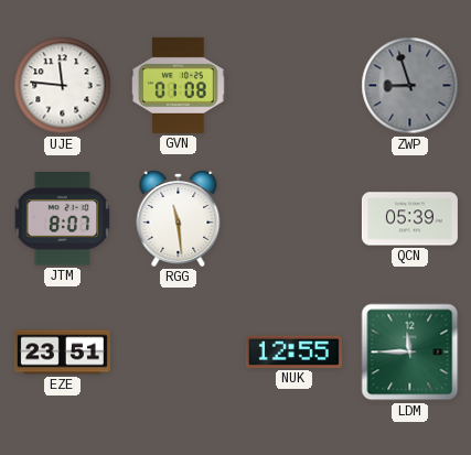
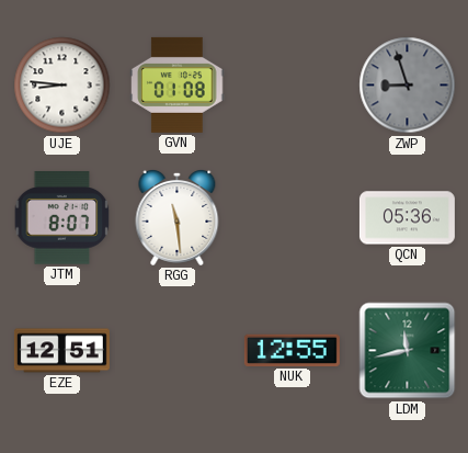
UJE: 11:46 -> 8:46 (62, 86)
QCN: 05:39 -> 05:36 (407, 218)
EZE: 23:51 -> 12:51 (61, 351)
LDM: 11:45 -> 11:43 (408, 351)
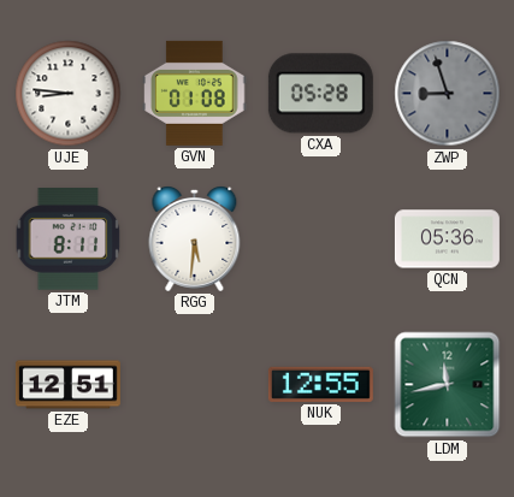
CXA: none -> 05:28 (320, 94)
JTM: 8:07 -> 8:11 (69, 239)
RGG: 11:29 -> 5:31 (195, 239)
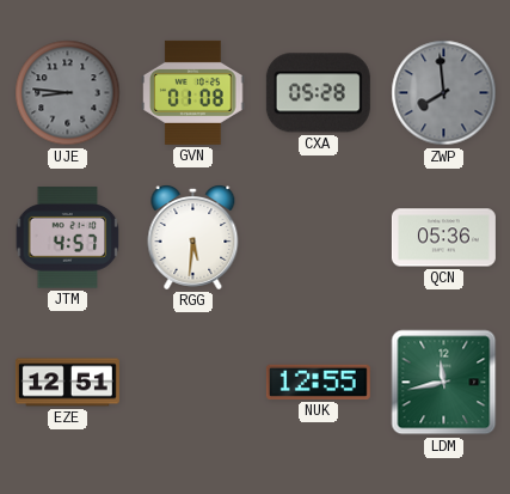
UJE dial: white -> grey (68, 93)
ZWP: 8:57 -> 7:59 (444, 93)
JTM: 8:11 -> 4:57 (68, 238)
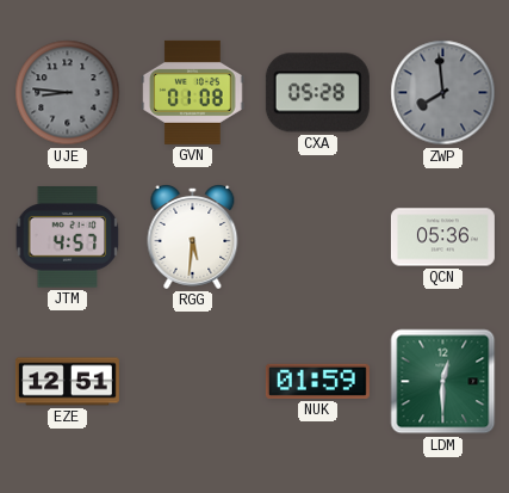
NUK: 12:55 -> 01:59 (317, 381)
LDM: 11:43 -> 12:30 (443, 382)
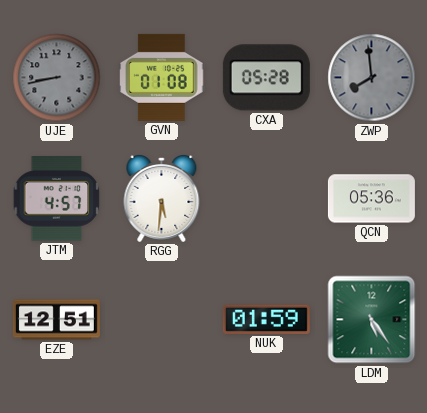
UJE: 8:46 -> 8:43 (57, 78)
LDM: 12:30 -> 5:24 (372, 320)
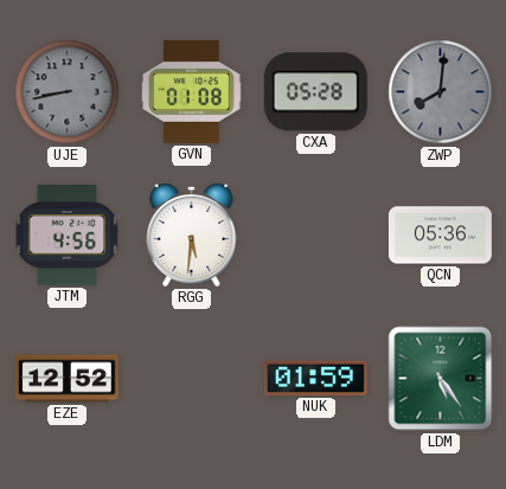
ZWP: 7:59 -> 8:01 (441, 92)
JTM: 4:57 -> 4:56 (68, 236)
EZE: 12:51 -> 12:52 (66, 379)
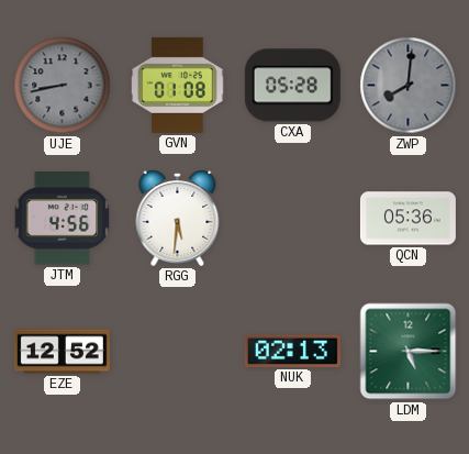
NUK: 01:59 -> 02:13 (292, 351)
LDM: 5:24 -> 5:15 (409, 352)
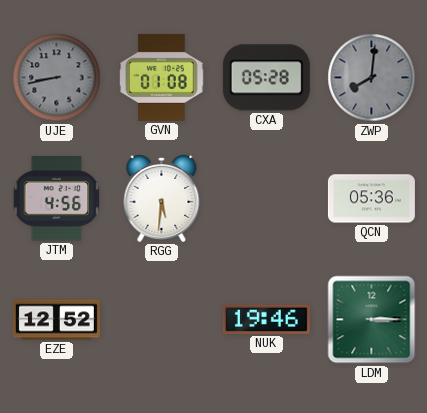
NUK: 02:13 -> 19:46 (266, 319)
LDM: 5:15 -> 3:15 (372, 320)
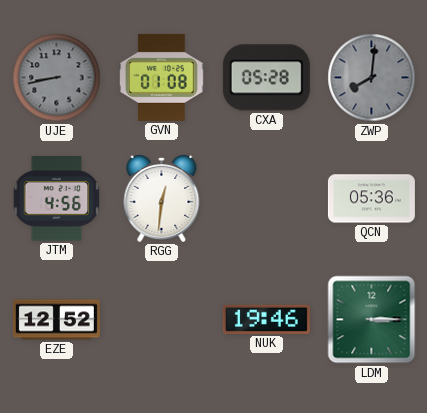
RGG: 5:31 -> 12:31 (162, 199)
